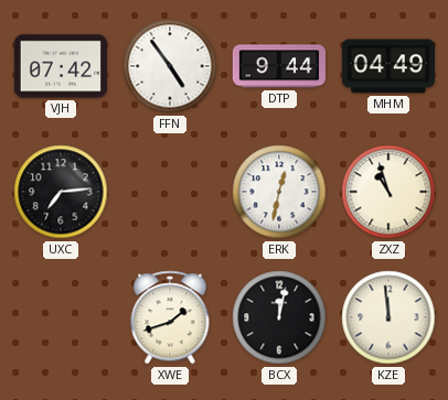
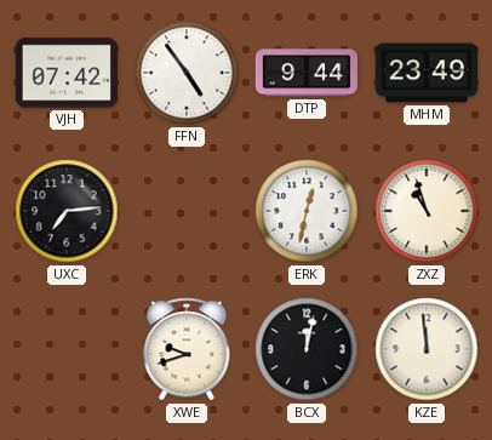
MHM: 04:49 -> 23:49 (425, 73)
XWE: 1:42 -> 9:42 (187, 349)
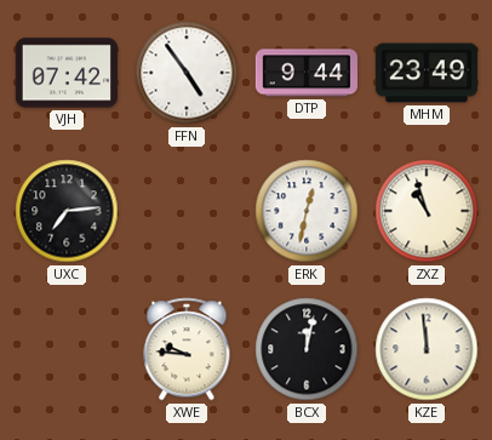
XWE: 9:42 -> 9:46 (187, 349)
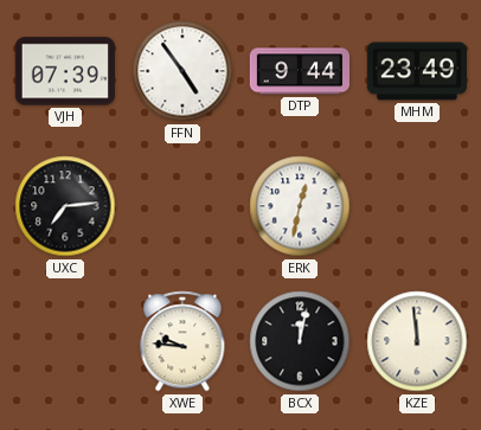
VJH: 07:42 -> 07:39 (64, 71)
ZXZ: 10:57 -> none (427, 211)
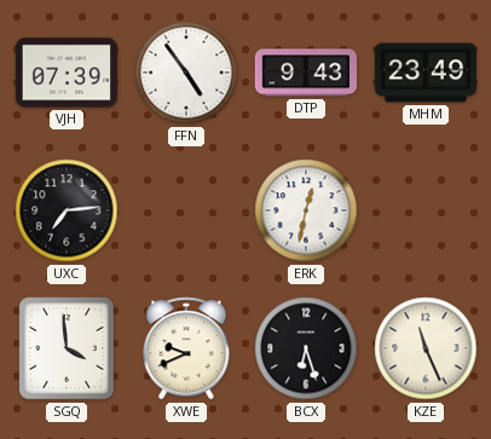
DTP: 9:44 -> 9:43 (305, 73)
SGQ: none -> 3:59 (67, 348)
XWE: 9:46 -> 9:41 (186, 348)
BCX: 12:02 -> 6:27 (306, 348)
KZE: 11:59 -> 11:26 (426, 348)
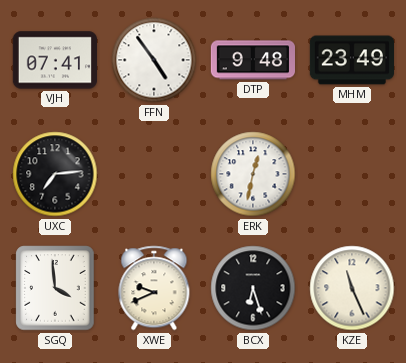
VJH: 07:39 -> 07:41 (54, 60)
DTP: 9:43 -> 9:48 (252, 60)
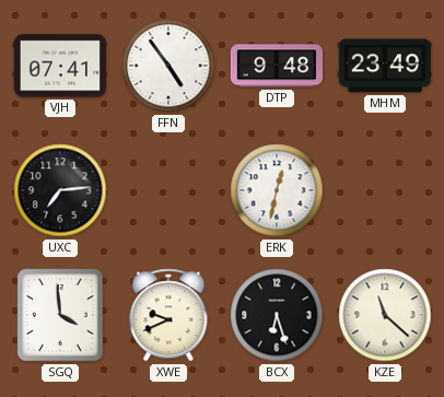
KZE: 11:26 -> 11:22 (385, 315)
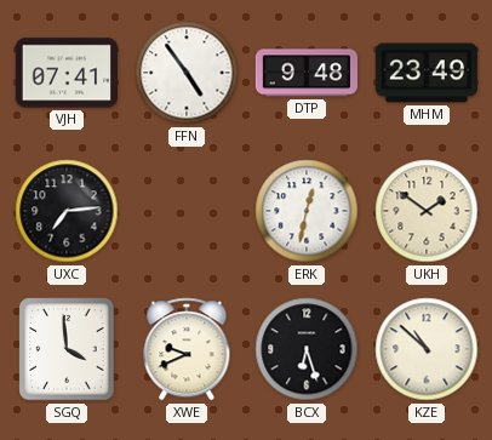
UKH: none -> 1:51 (427, 211)
KZE: 11:22 -> 10:52 (427, 349)
